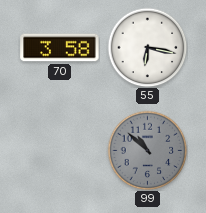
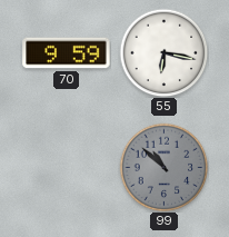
70: 3:58 -> 9:59 (67, 53)
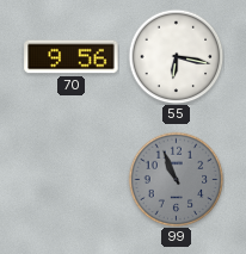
70: 9:59 -> 9:56 (72, 57)
99: 10:52 -> 10:56 (176, 179)
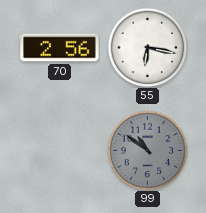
70: 9:56 -> 2:56 (60, 48)
99: 10:56 -> 10:51 (147, 150)
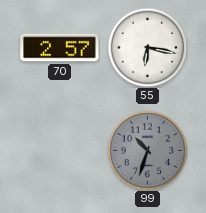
70: 2:56 -> 2:57 (60, 48)
99: 10:51 -> 10:33 (147, 150)
